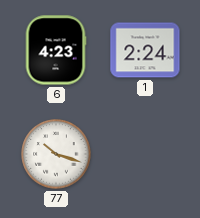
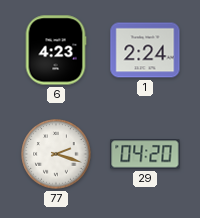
77: 10:18 -> 2:18 (56, 154)
29: none -> 04:20 (145, 154)
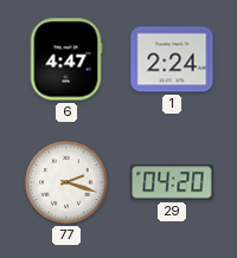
6: 4:23 -> 4:47 (66, 59)
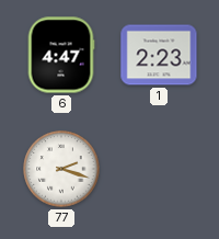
1: 2:24 -> 2:23 (159, 55)
29: 04:20 -> none (172, 182)
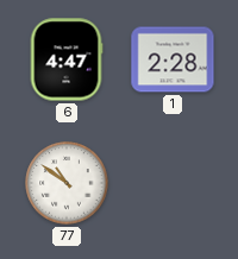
1: 2:23 -> 2:28 (173, 59)
77: 2:18 -> 10:51 (67, 183)
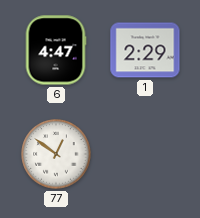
1: 2:28 -> 2:29 (145, 50)
77: 10:51 -> 12:51 (56, 154)
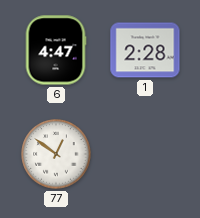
1: 2:29 -> 2:28 (145, 50)
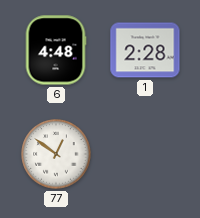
6: 4:47 -> 4:48 (56, 50)
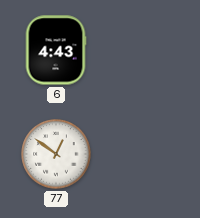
6: 4:48 -> 4:43 (56, 50)
1: 2:28 -> none (145, 50)
